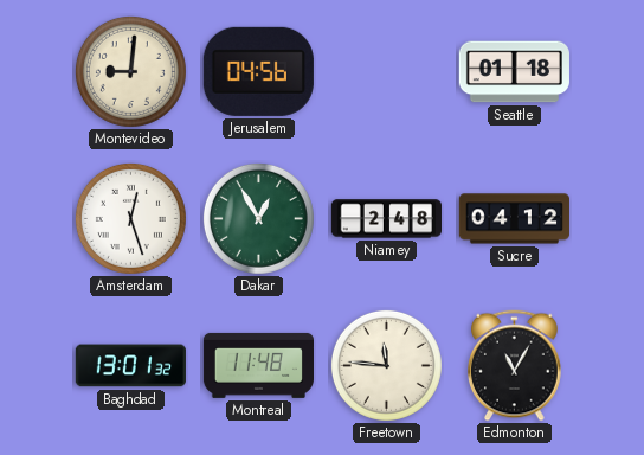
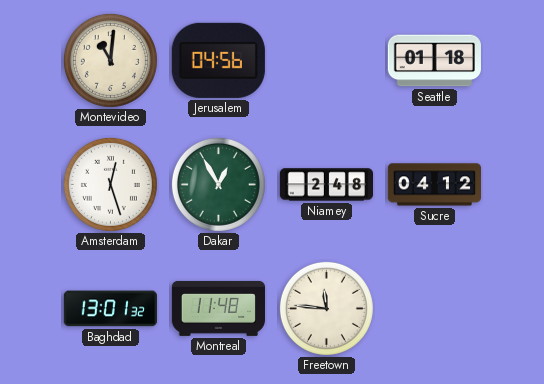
Montevideo: 9:01 -> 11:01 (110, 60)
Edmonton: 11:05 -> none (515, 366)
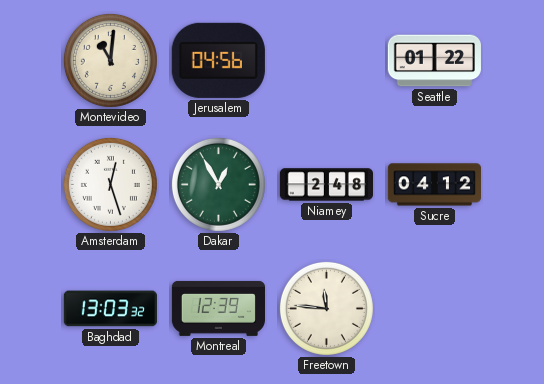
Seattle: 01:18 -> 01:22 (434, 61)
Baghdad: 13:01 -> 13:03 (110, 309)
Montreal: 11:48 -> 12:39 (218, 308)
